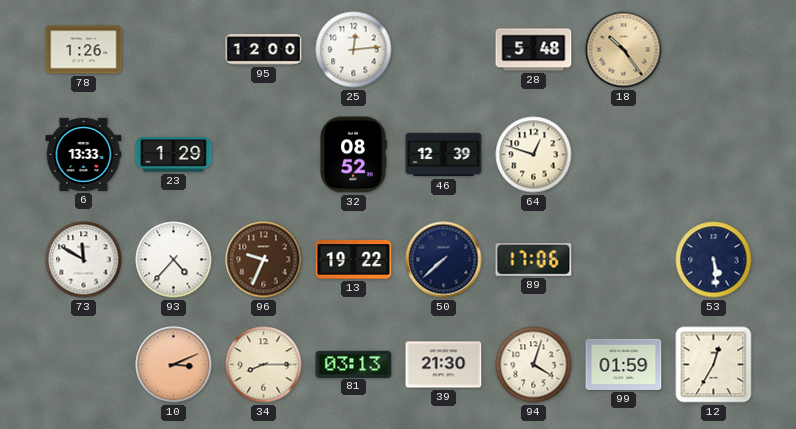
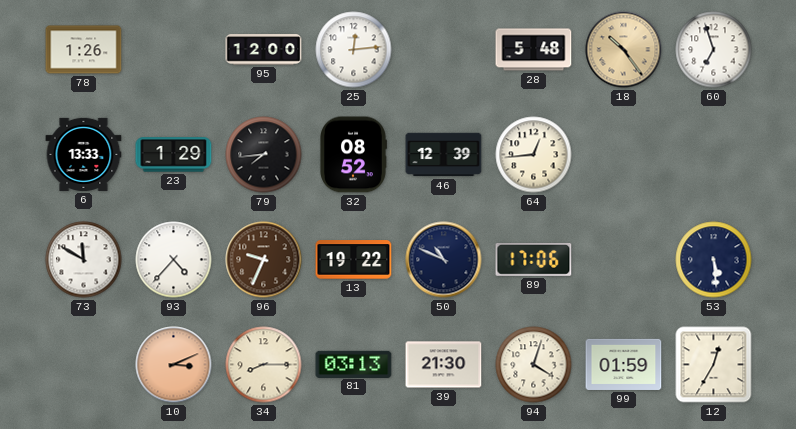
60: none -> 6:57 (714, 50)
79: none -> 7:44 (264, 155)
64: 12:48 -> 12:44 (534, 155)
50: 7:38 -> 10:49 (444, 260)
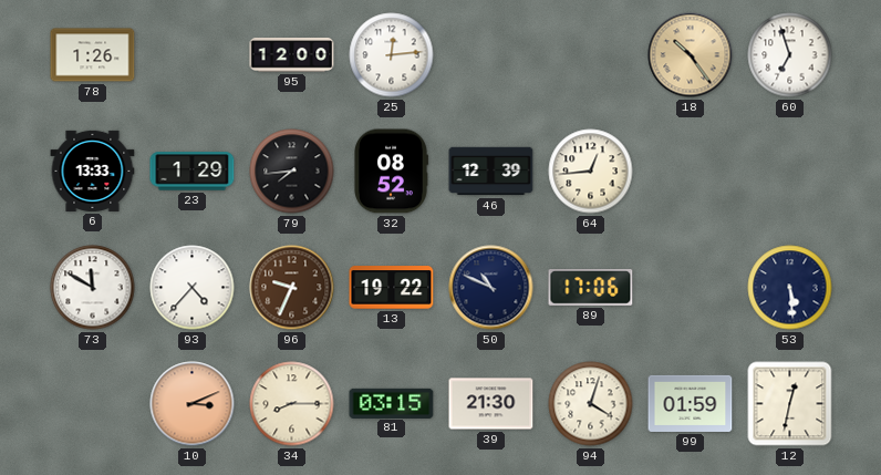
28: 5:48 -> none (534, 50)
81: 03:13 -> 03:15 (392, 403)
12: 12:35 -> 12:32 (790, 404)
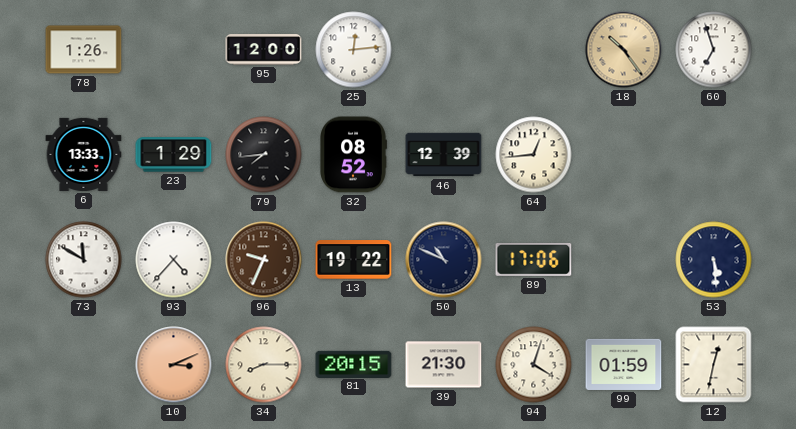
81: 03:15 -> 20:15 (354, 364)
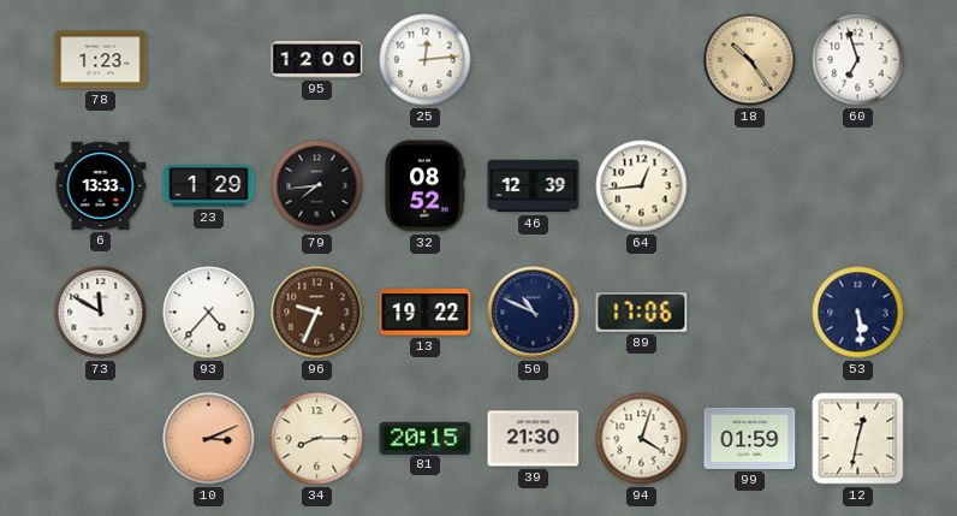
78: 1:26 -> 1:23 (101, 60)
